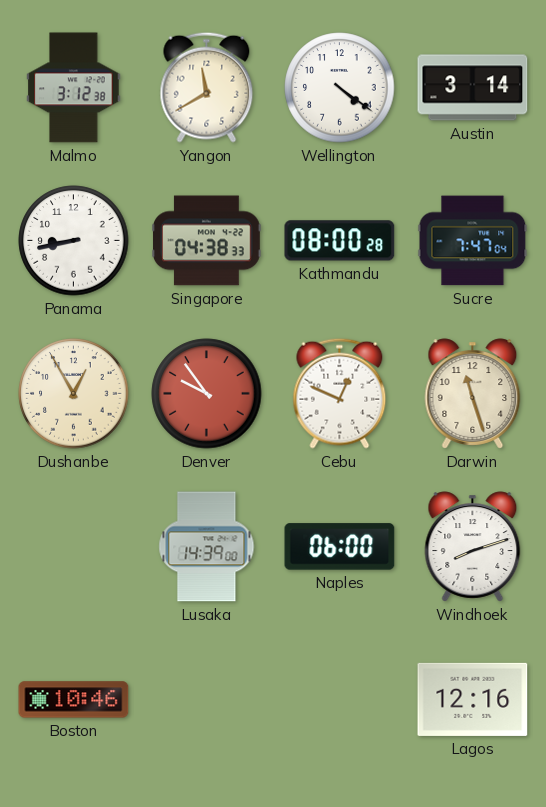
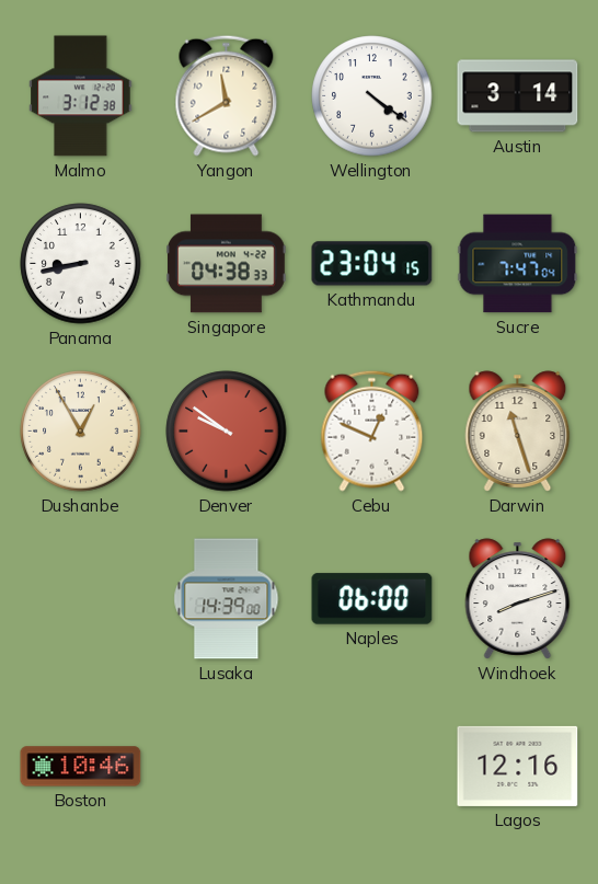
Kathmandu: 08:00 -> 23:04 (372, 264)
Denver: 9:54 -> 9:51 (227, 432)
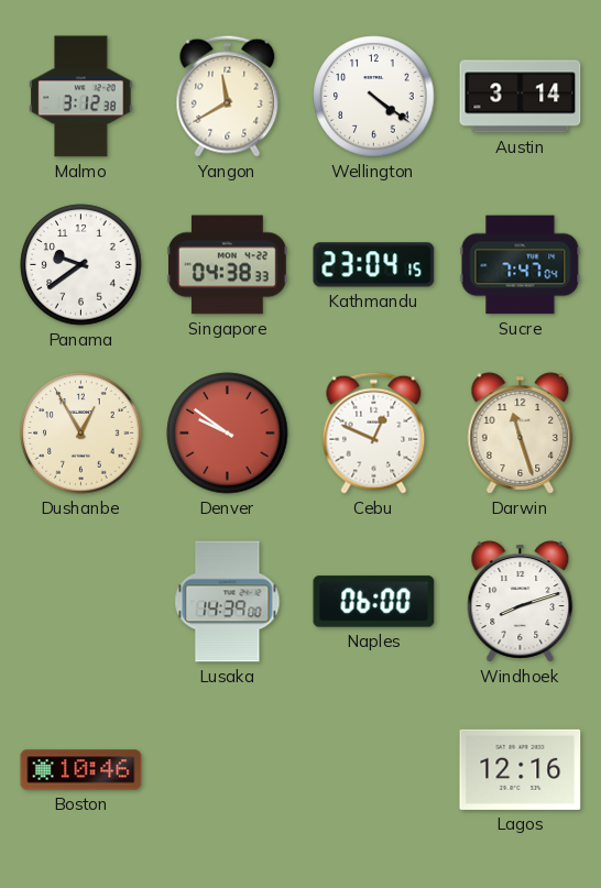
Panama: 8:43 -> 9:39 (81, 265)
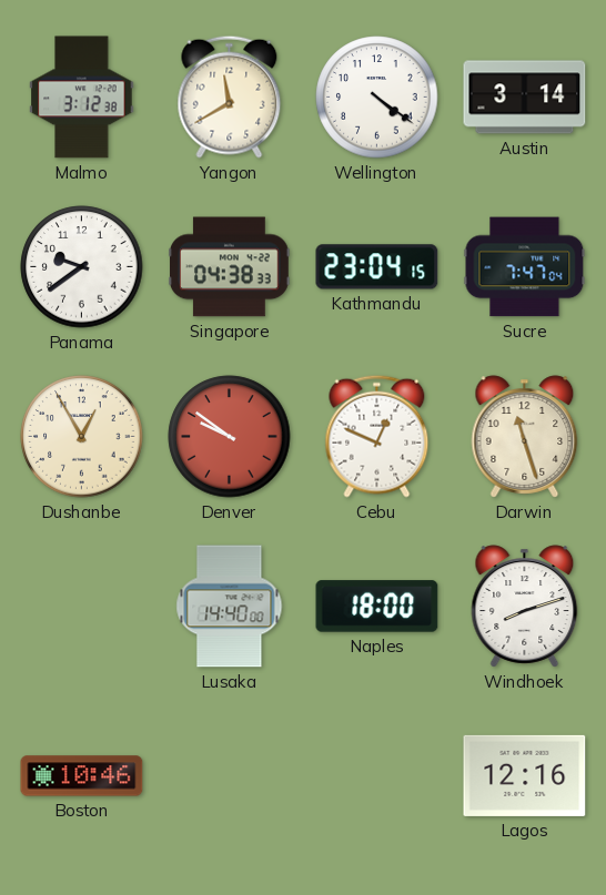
Lusaka: 14:39 -> 14:40 (230, 607)
Naples: 06:00 -> 18:00 (377, 607)
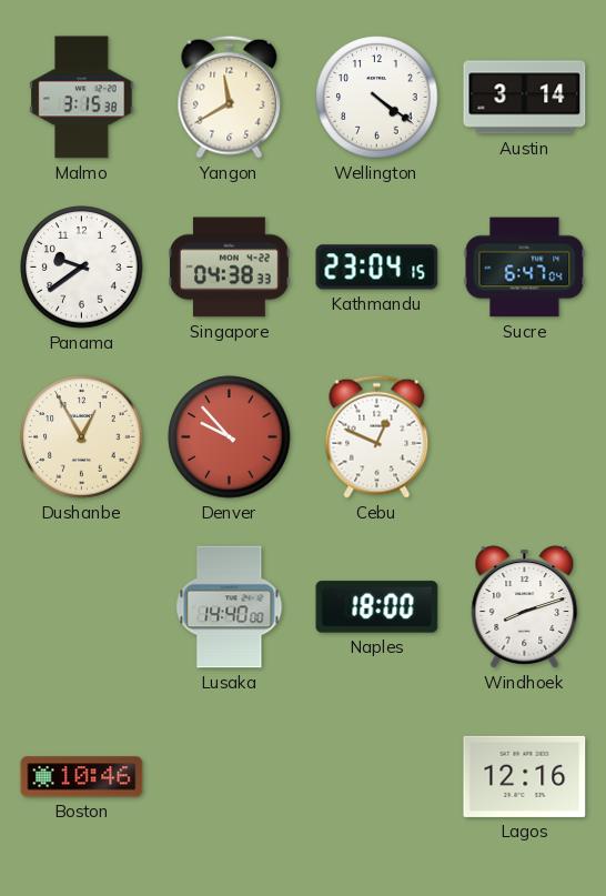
Malmo: 3:12 -> 3:15 (82, 98)
Sucre: 7:47 -> 6:47 (525, 268)
Denver: 9:51 -> 9:53 (230, 437)
Darwin: 11:27 -> none (525, 437)
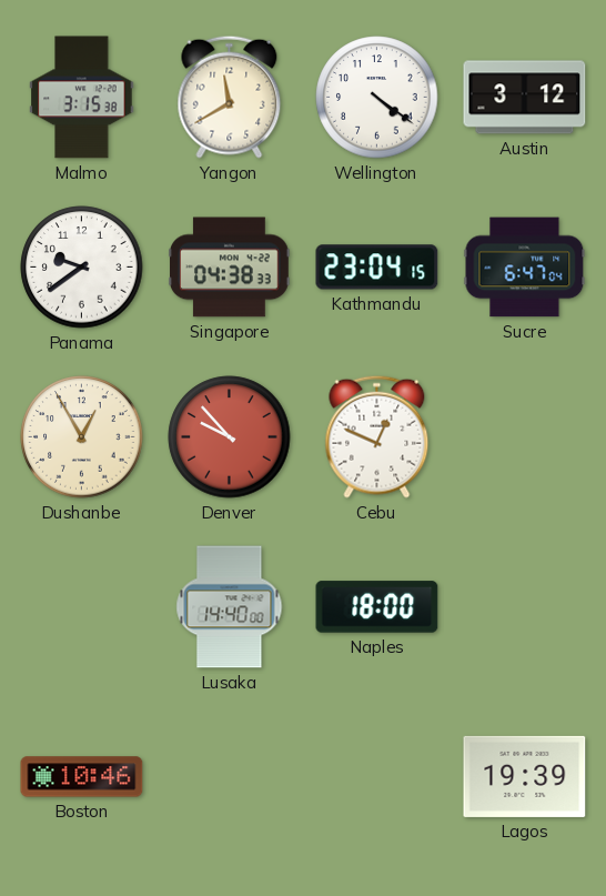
Austin: 3:14 -> 3:12 (525, 98)
Windhoek: 8:12 -> none (525, 607)
Lagos: 12:16 -> 19:39 (525, 776)
